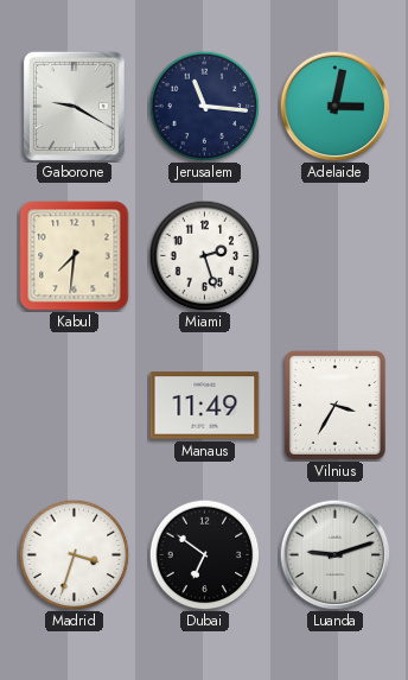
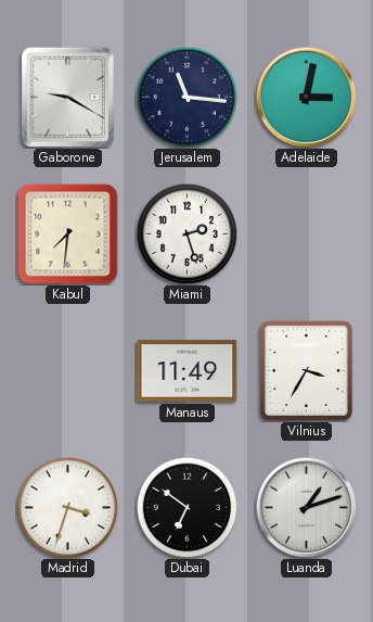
Luanda: 9:12 -> 1:12 (306, 507)
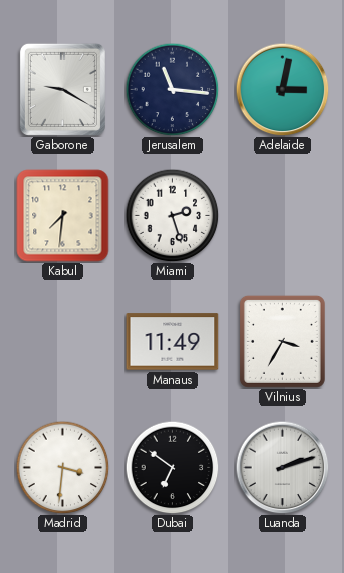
Madrid: 3:33 -> 3:31 (62, 467)
Luanda: 1:12 -> 2:12 (282, 467)
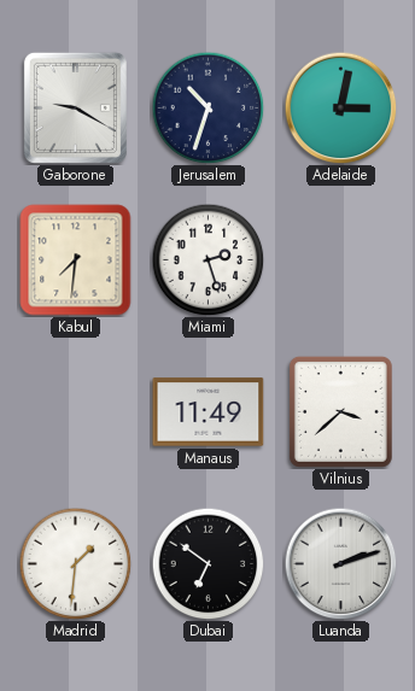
Jerusalem: 11:16 -> 10:33 (207, 107)
Vilnius: 3:35 -> 3:38 (340, 411)
Madrid: 3:31 -> 1:31 (75, 563)
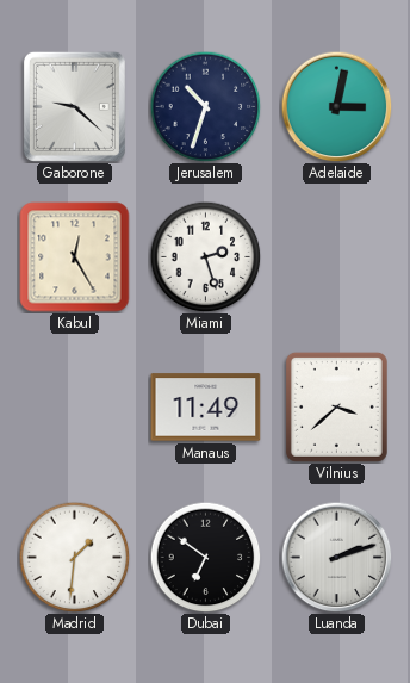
Gaborone: 9:20 -> 9:22 (74, 106)
Kabul: 7:31 -> 12:25 (75, 257)
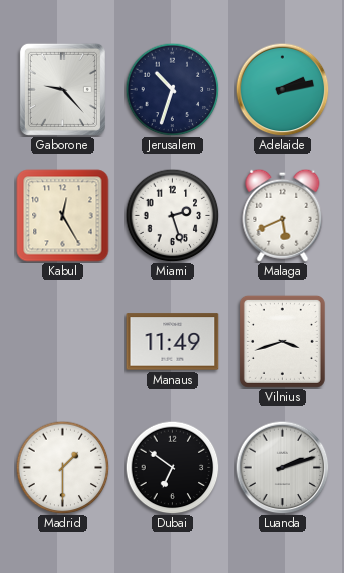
Gaborone: 9:22 -> 9:23 (62, 89)
Adelaide: 3:02 -> 2:13 (282, 89)
Malaga: none -> 5:41 (283, 215)
Vilnius: 3:38 -> 3:42 (282, 341)
Madrid: 1:31 -> 1:30 (62, 467)
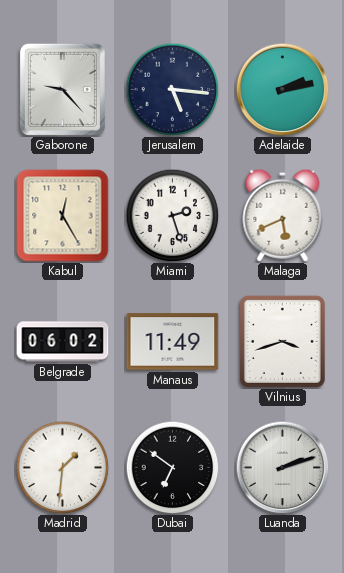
Jerusalem: 10:33 -> 5:16 (172, 89)
Belgrade: none -> 06:02 (63, 342)
Madrid: 1:30 -> 1:31 (62, 467)
